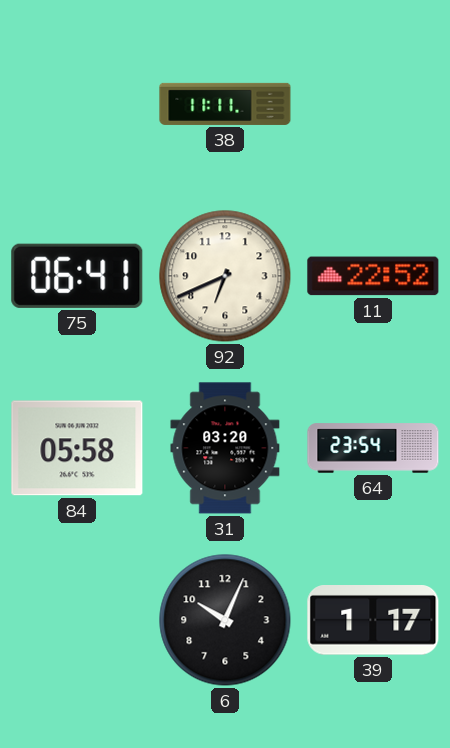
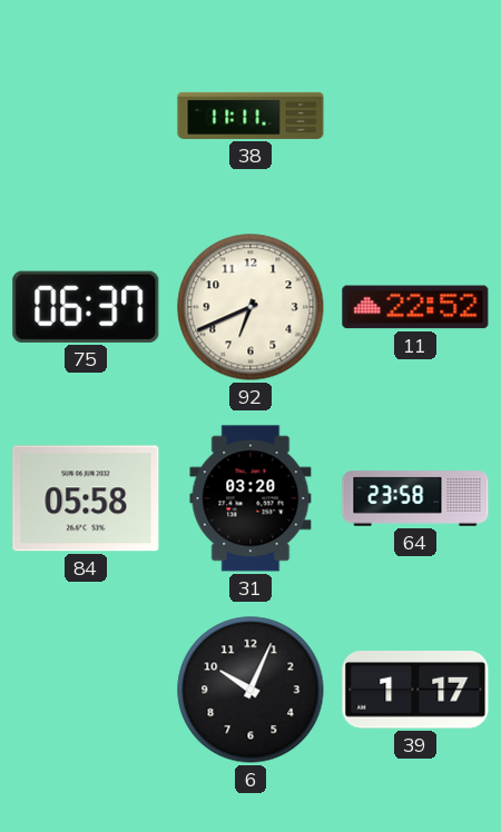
75: 06:41 -> 06:37 (86, 307)
64: 23:54 -> 23:58 (415, 498)
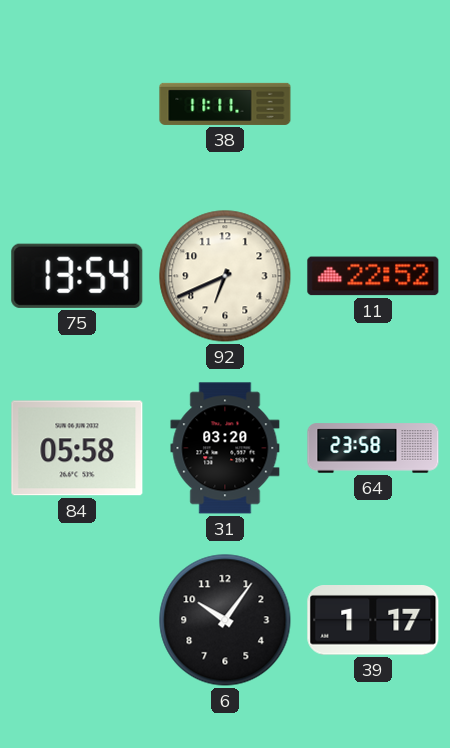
75: 06:37 -> 13:54 (77, 276)
6: 10:04 -> 10:06 (225, 620)
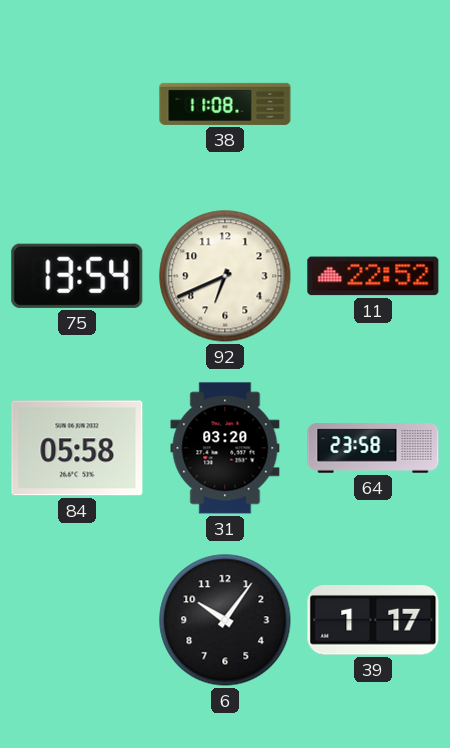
38: 11:11 -> 11:08 (225, 104)
